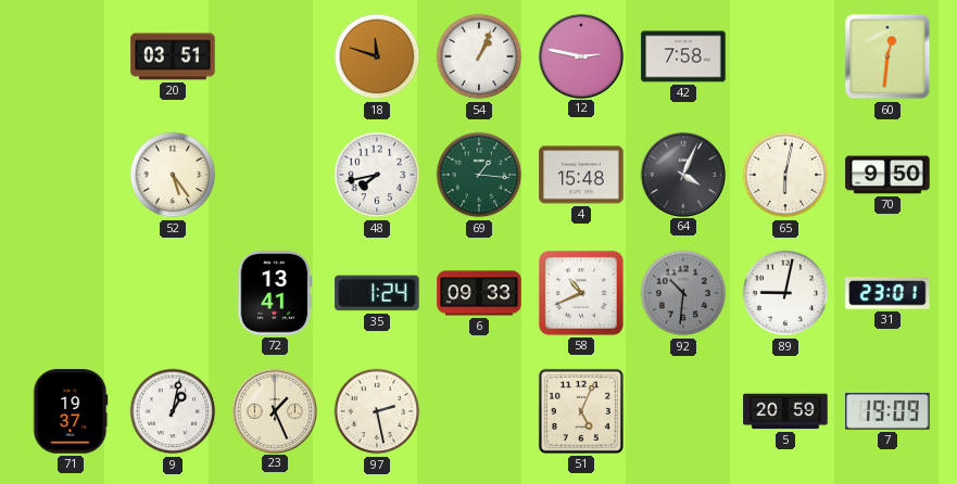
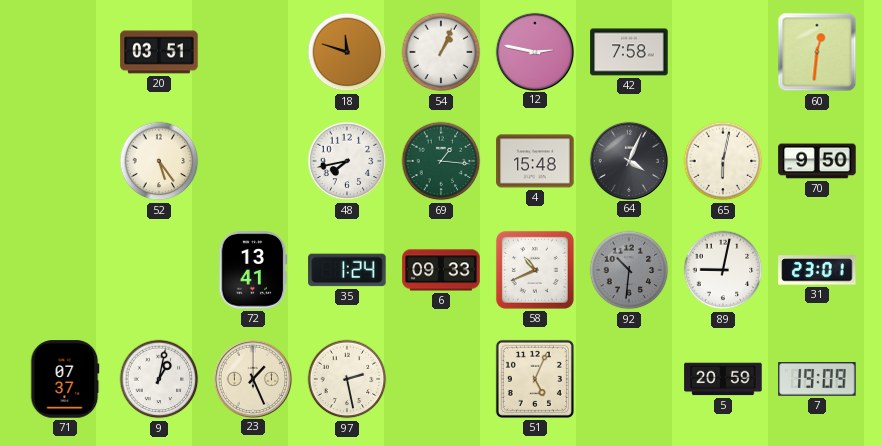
71: 19:37 -> 07:37 (65, 379)
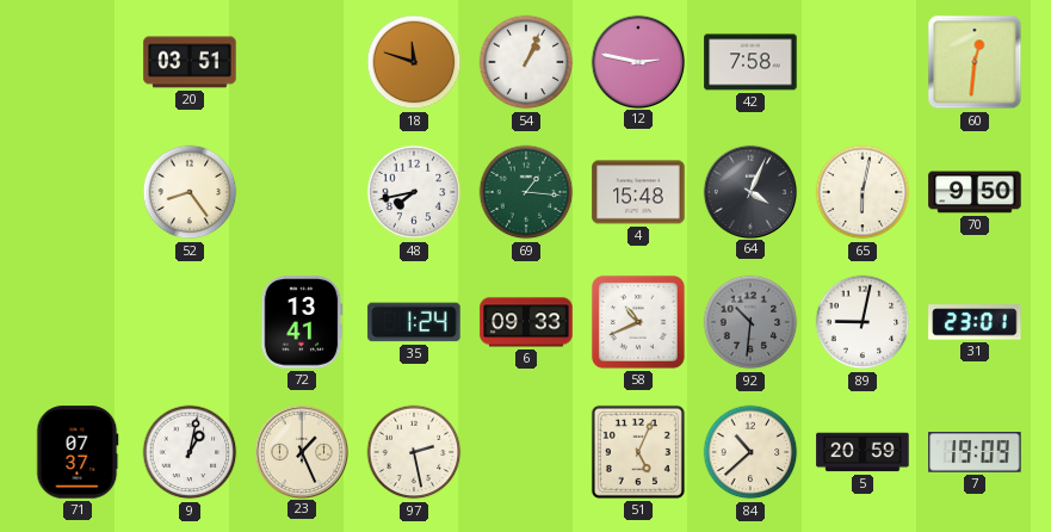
52: 5:24 -> 8:24 (190, 192)
84: none -> 10:38 (750, 452)
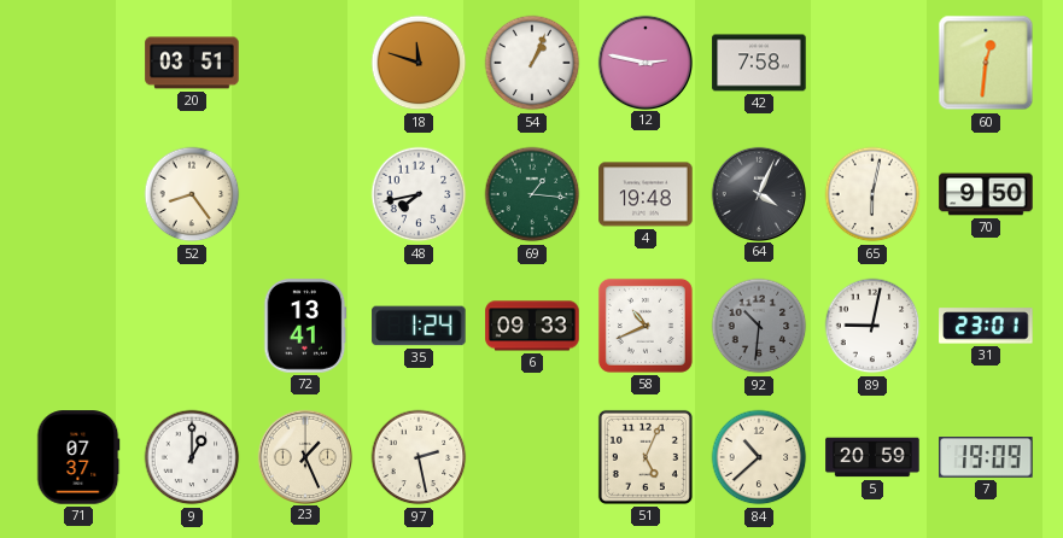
4: 15:48 -> 19:48 (646, 194)
9: 1:02 -> 1:00 (192, 457)
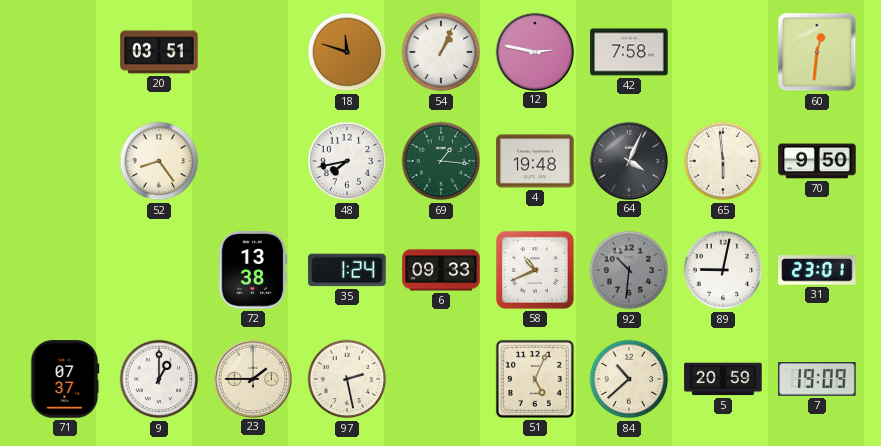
65: 6:02 -> 5:59 (723, 161)
72: 13:41 -> 13:38 (253, 270)
23: 1:26 -> 1:45 (252, 378)
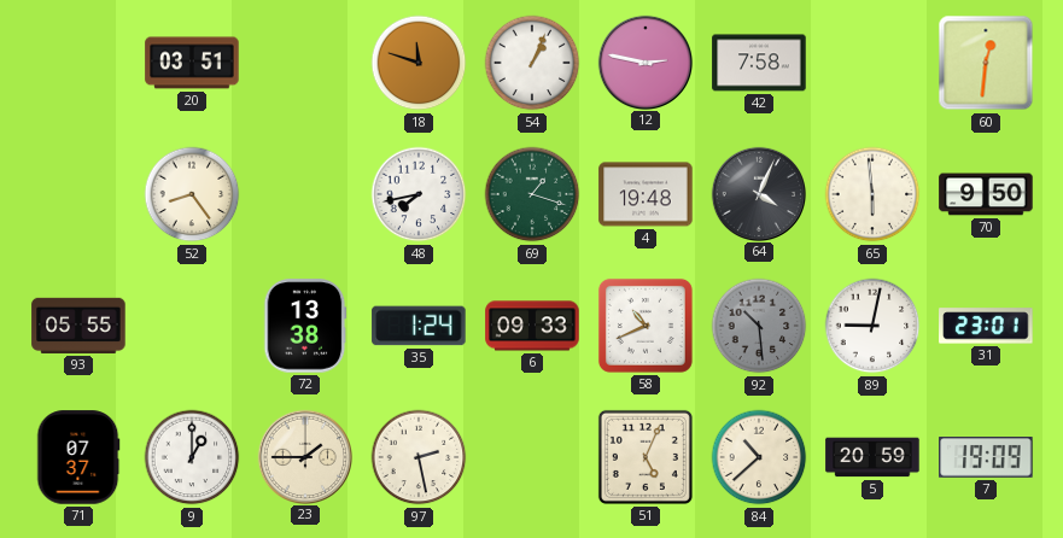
69: 1:16 -> 1:18 (532, 194)
93: none -> 05:55 (78, 326)
92: 10:31 -> 10:29 (759, 326)
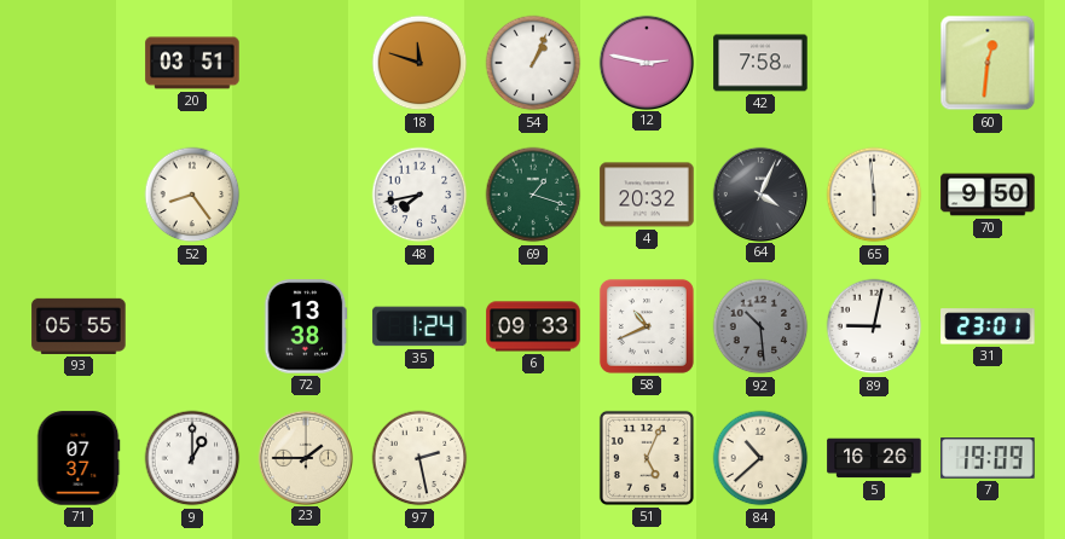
4: 19:48 -> 20:32 (647, 195)
5: 20:59 -> 16:26 (874, 458)
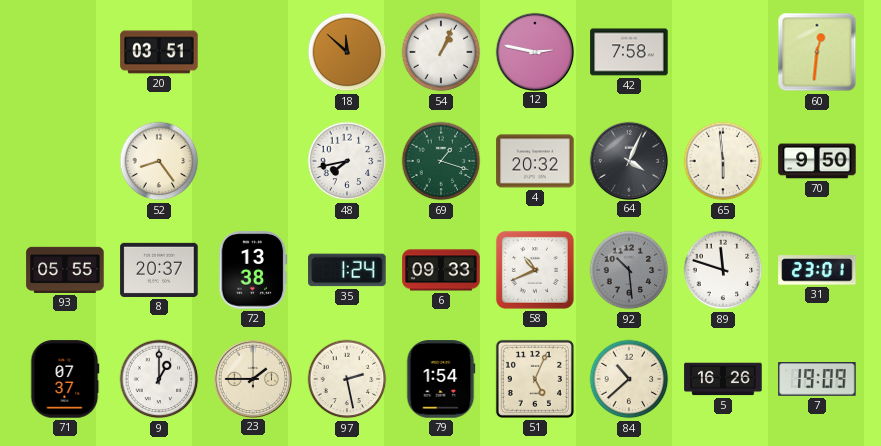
18: 11:48 -> 11:52 (347, 52)
8: none -> 20:37 (159, 270)
89: 9:02 -> 11:48 (723, 270)
79: none -> 1:54 (441, 379)
